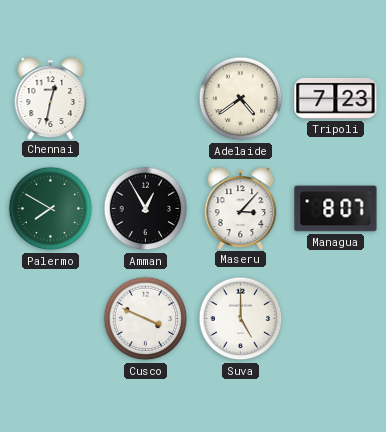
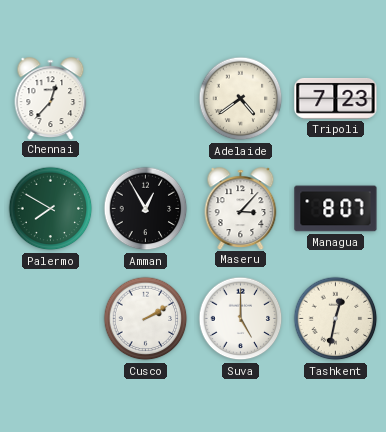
Chennai: 12:32 -> 12:37 (51, 98)
Cusco: 3:49 -> 2:10 (146, 319)
Tashkent: none -> 12:32 (336, 319)
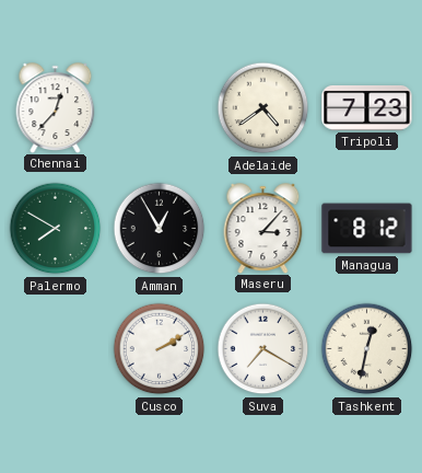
Managua: 8:07 -> 8:12 (367, 229)
Suva: 5:00 -> 7:20 (263, 349)
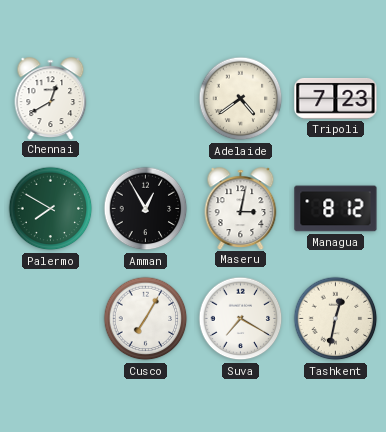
Chennai: 12:37 -> 12:40 (51, 98)
Maseru: 3:07 -> 3:02 (241, 208)
Cusco: 2:10 -> 7:05 (146, 319)
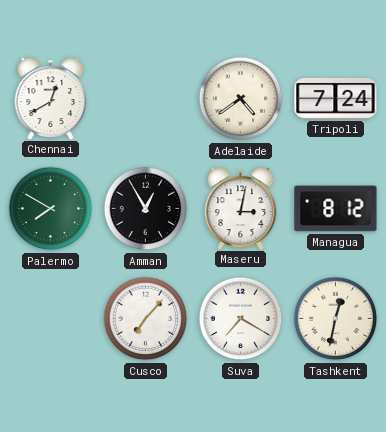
Tripoli: 7:23 -> 7:24 (336, 99)
Cusco: 7:05 -> 7:07 (146, 319)
